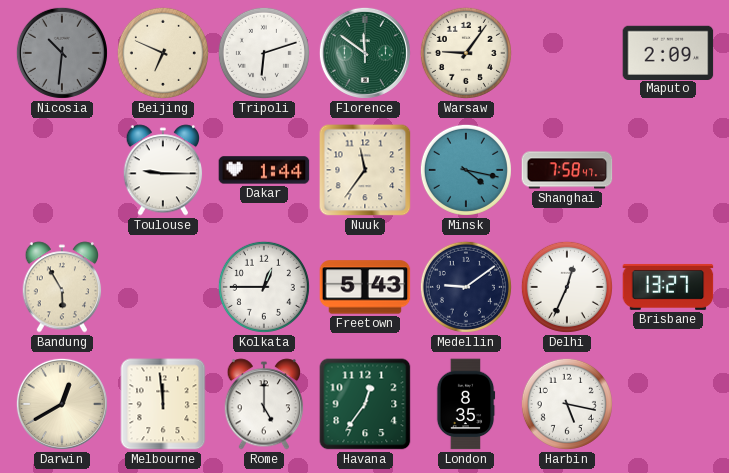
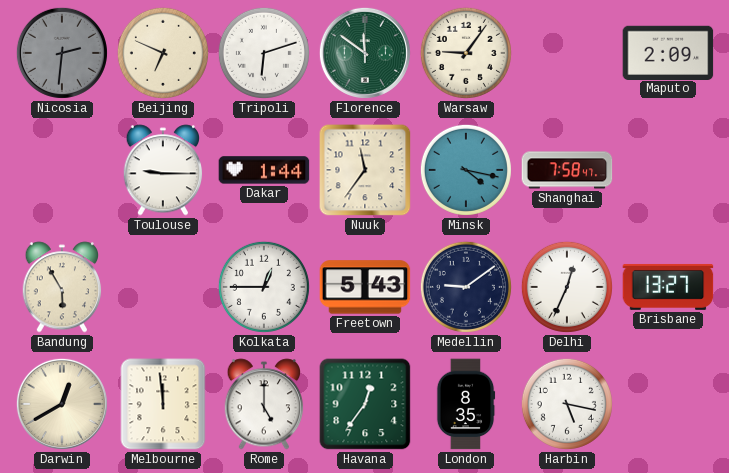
Nicosia: 10:31 -> 2:31 (62, 53)
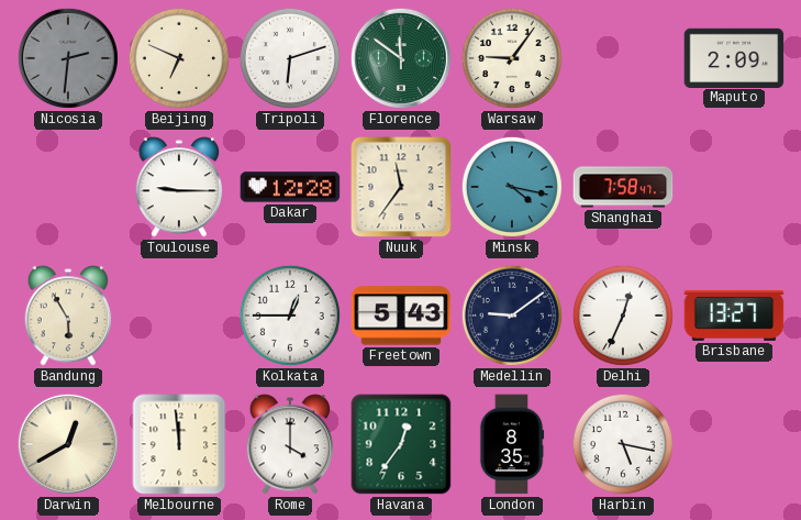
Dakar: 1:44 -> 12:28 (290, 187)
Rome: 5:00 -> 4:00 (290, 444)
